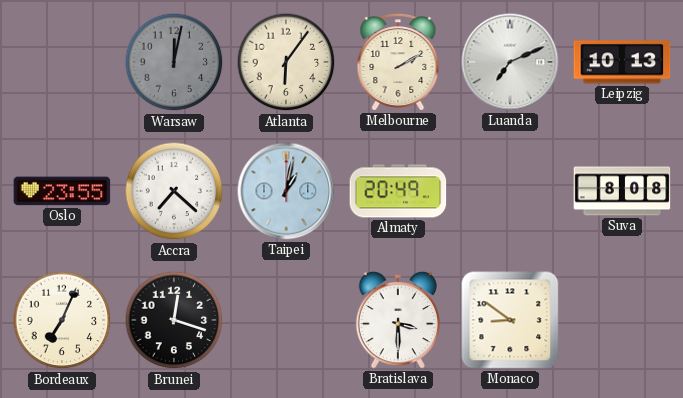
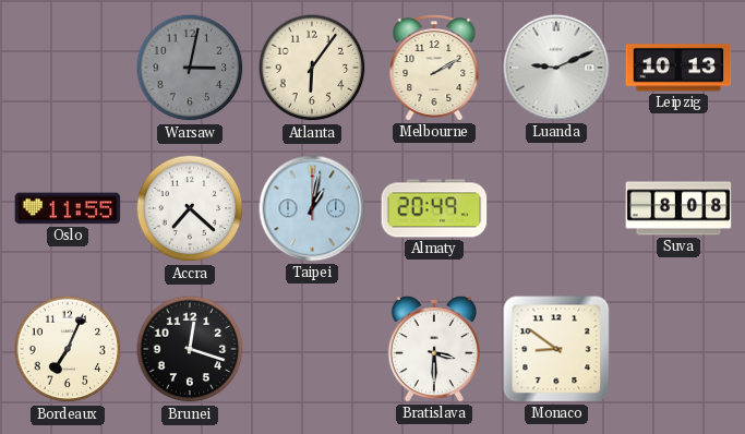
Warsaw: 12:02 -> 3:02 (190, 68)
Luanda: 7:11 -> 9:11 (556, 68)
Oslo: 23:55 -> 11:55 (68, 208)
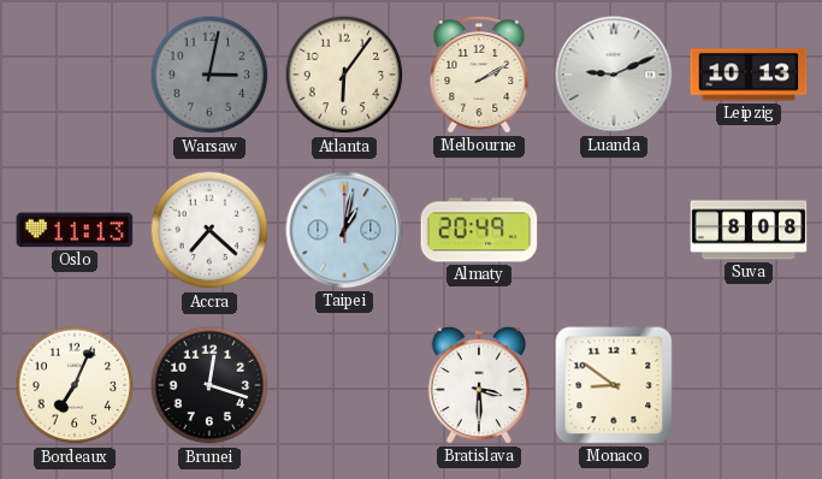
Oslo: 11:55 -> 11:13 (75, 230)
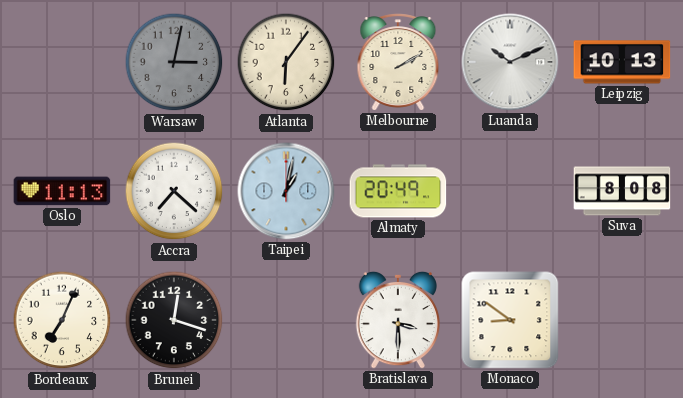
Luanda: 9:11 -> 10:11 (510, 62)
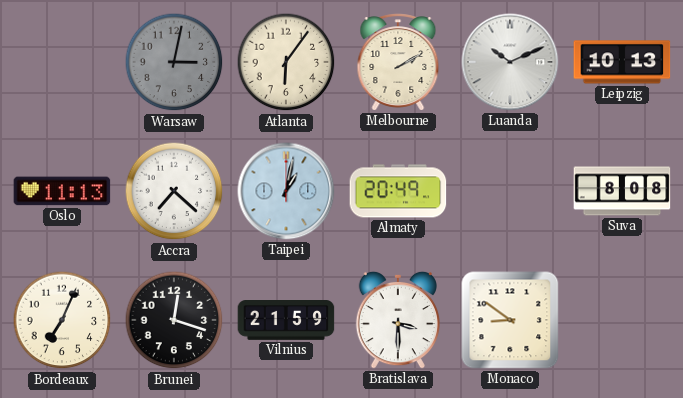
Vilnius: none -> 21:59 (286, 321)
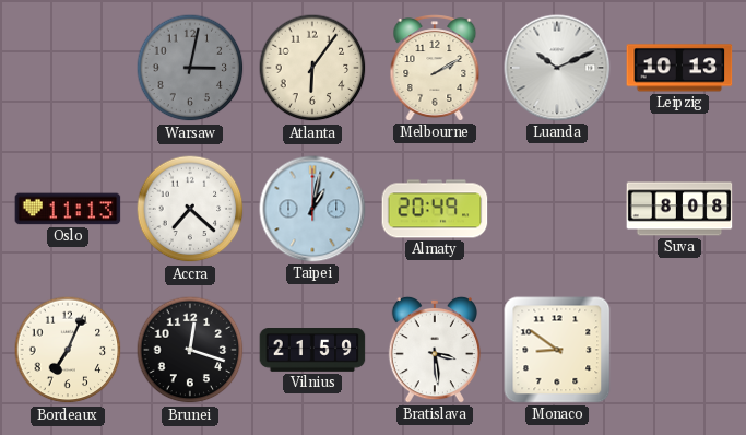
Bratislava: 3:30 -> 3:29 (435, 350)
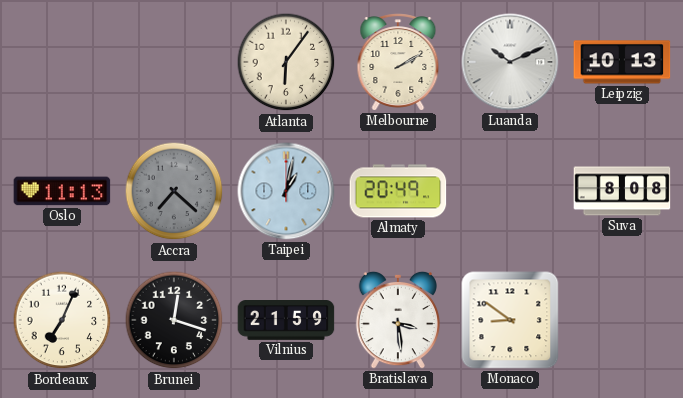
Warsaw: 3:02 -> none (190, 68)
Accra dial: white -> grey (174, 191)
